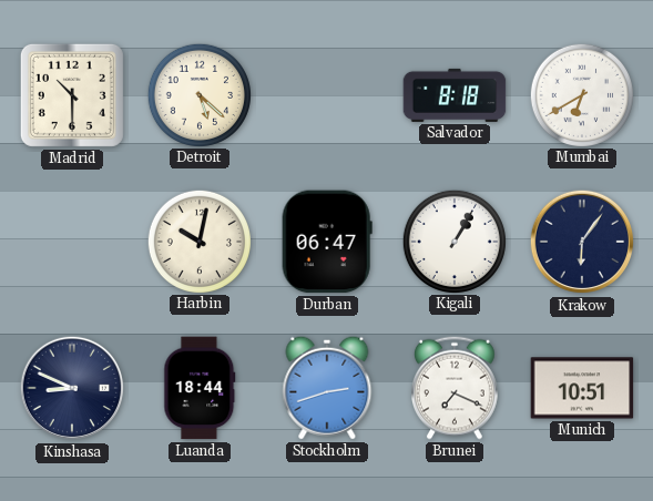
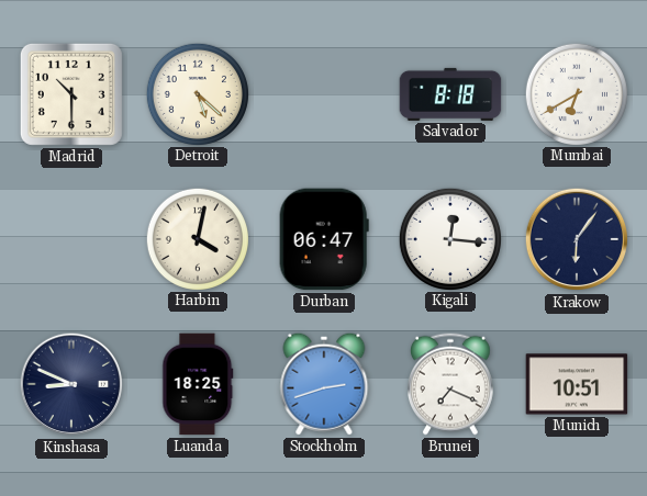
Harbin: 10:02 -> 4:02 (197, 238)
Kigali: 1:05 -> 12:16 (449, 238)
Luanda: 18:44 -> 18:25 (198, 384)
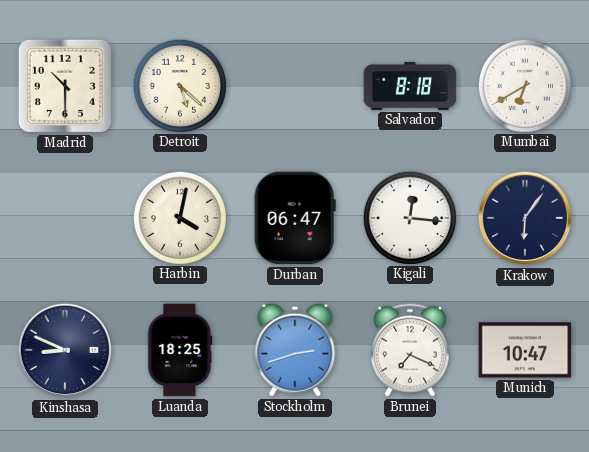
Munich: 10:51 -> 10:47 (525, 350)
